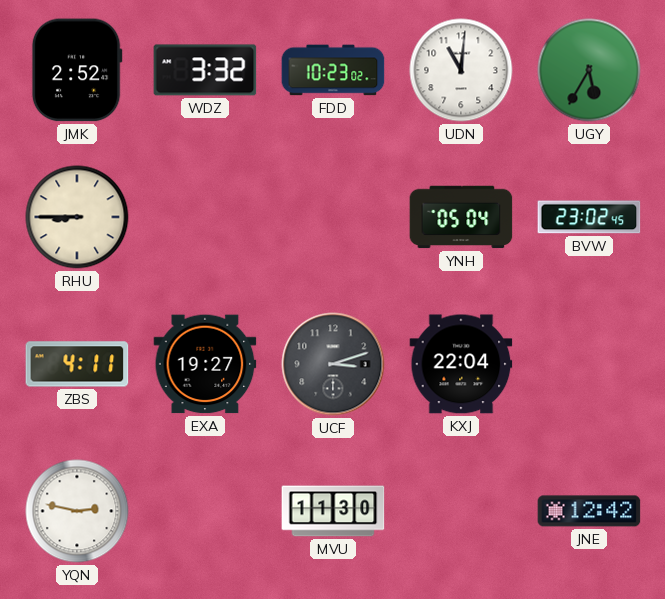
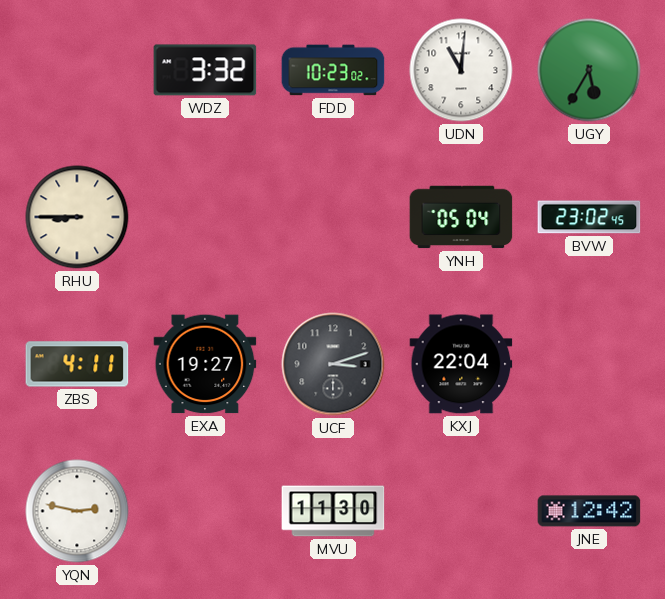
JMK: 2:52 -> none (77, 70)
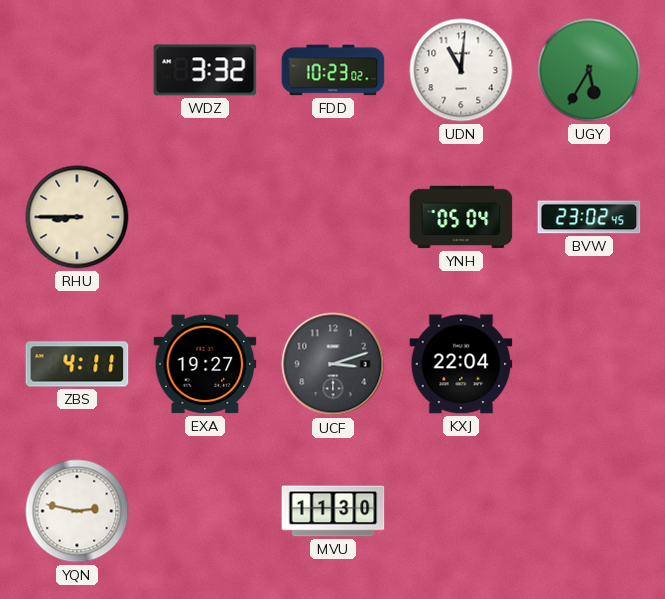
JNE: 12:42 -> none (589, 511)
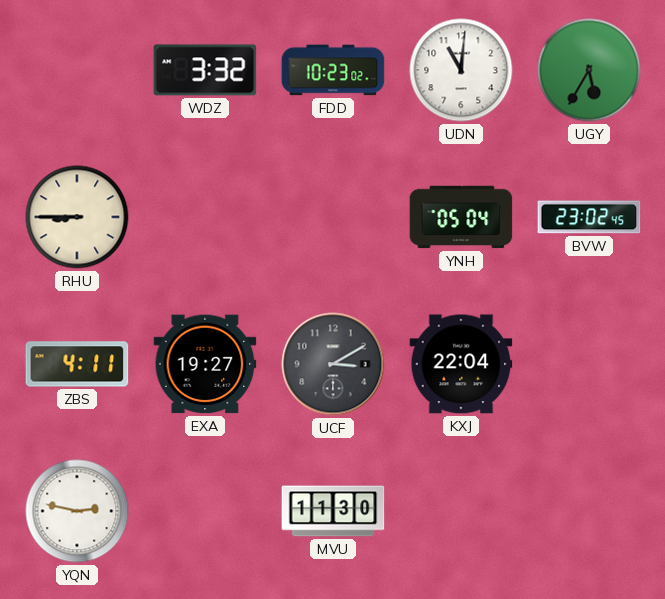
UCF: 3:12 -> 3:10 (333, 364)
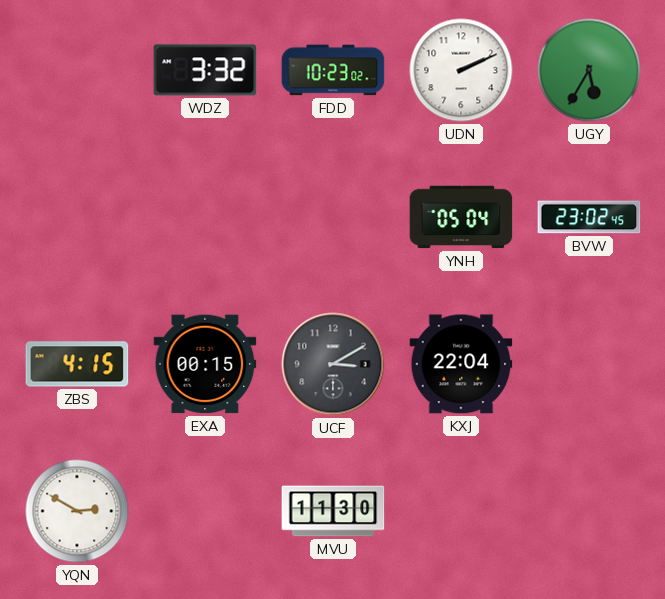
UDN: 11:01 -> 2:11 (461, 70)
RHU: 8:45 -> none (77, 217)
ZBS: 4:11 -> 4:15 (77, 364)
EXA: 19:27 -> 00:15 (205, 364)
YQN: 2:47 -> 2:50 (77, 511)
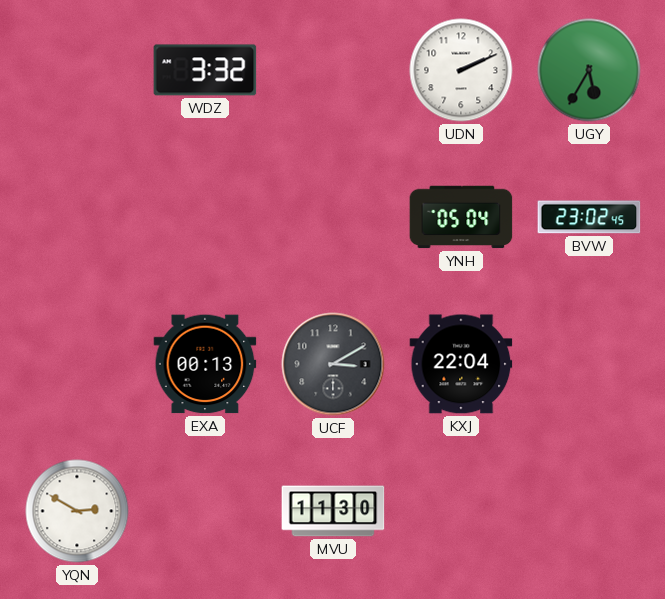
FDD: 10:23 -> none (333, 70)
ZBS: 4:15 -> none (77, 364)
EXA: 00:15 -> 00:13 (205, 364)
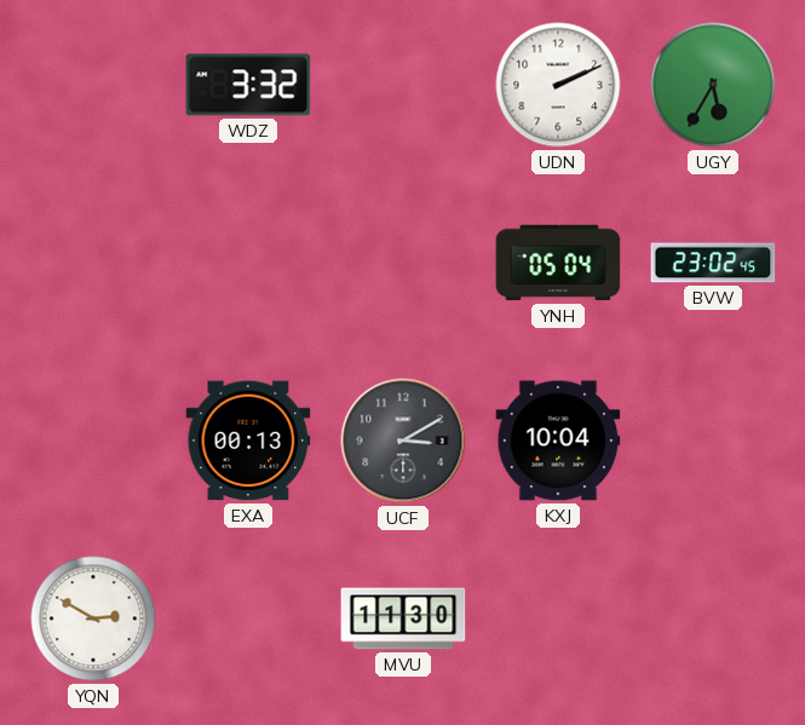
KXJ: 22:04 -> 10:04 (558, 441)
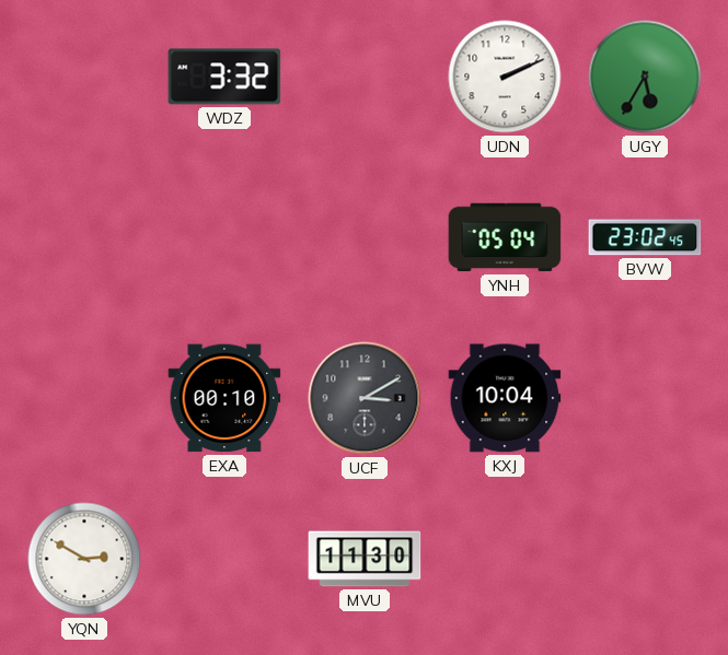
EXA: 00:13 -> 00:10 (224, 398)
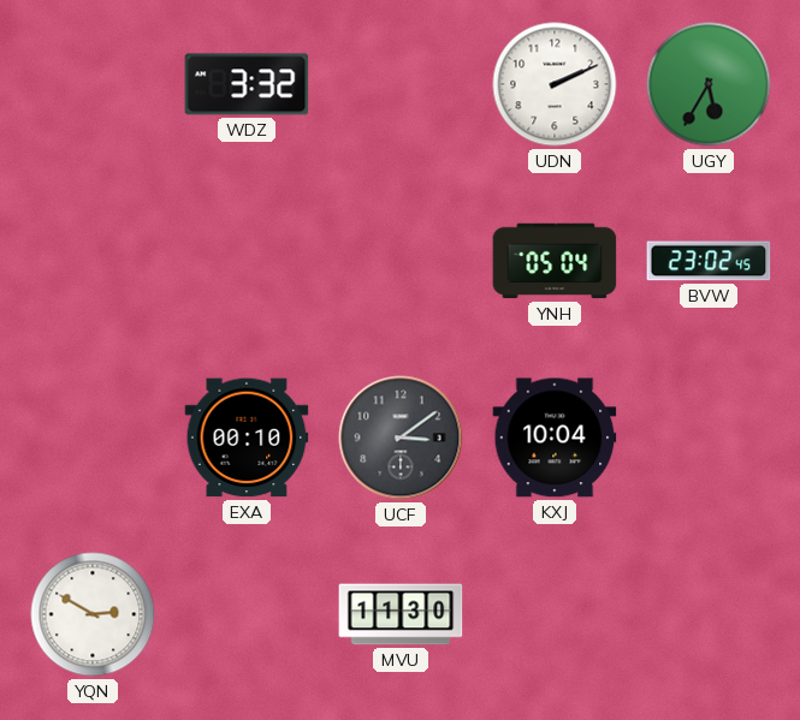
UCF: 3:10 -> 3:09 (401, 438)
